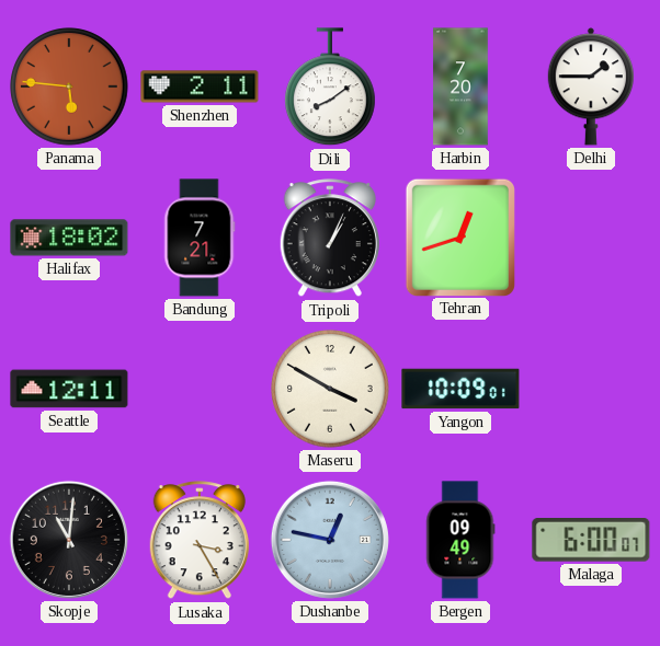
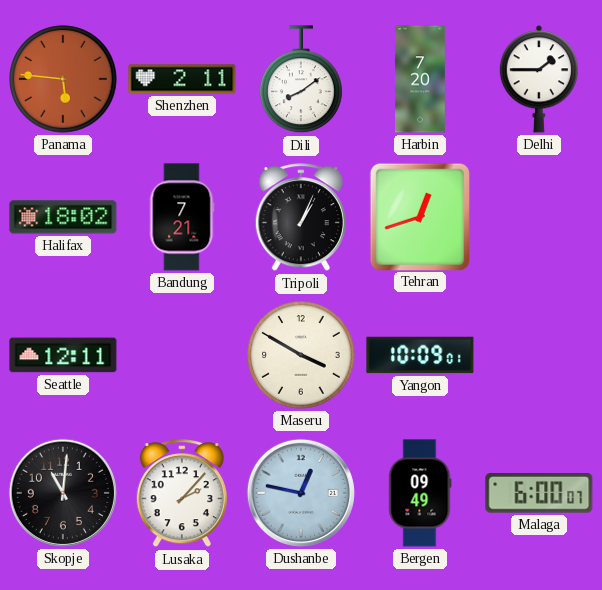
Lusaka: 3:25 -> 2:07 (182, 494)
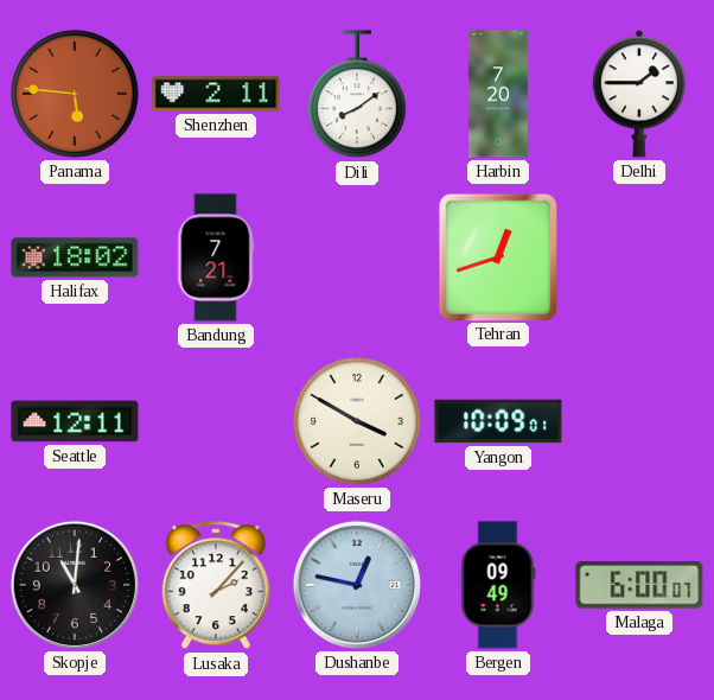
Tripoli: 1:04 -> none (301, 218)
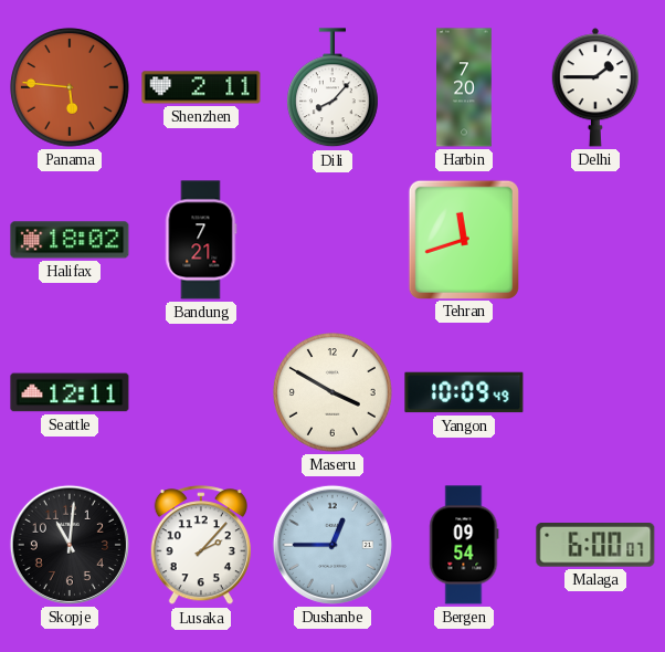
Dili: 8:09 -> 8:07 (334, 88)
Tehran: 12:42 -> 11:42 (463, 239)
Yangon: 10:09:01 -> 10:09:49 (464, 392)
Dushanbe: 12:47 -> 12:45 (332, 545)
Bergen: 09:49 -> 09:54 (464, 545)
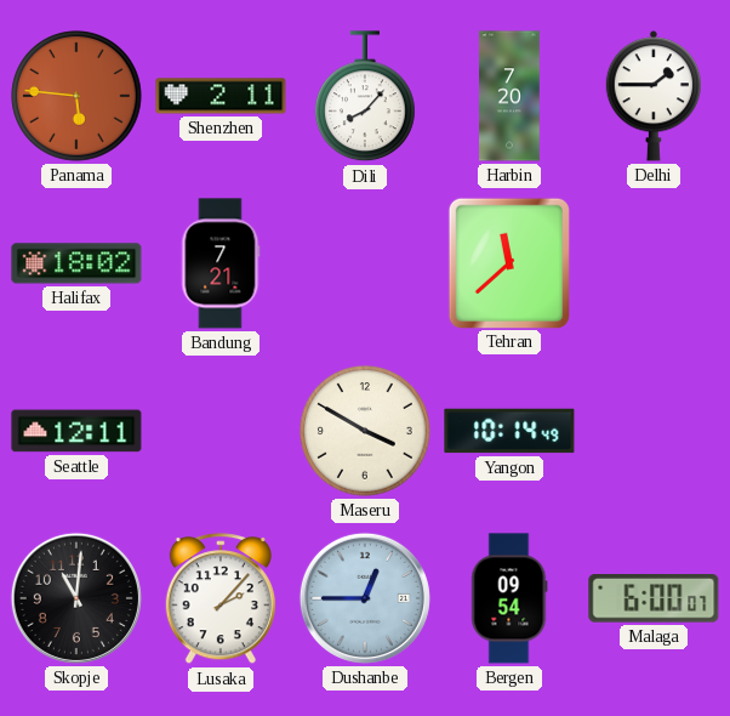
Tehran: 11:42 -> 11:38 (508, 262)
Yangon: 10:09 -> 10:14 (509, 431)
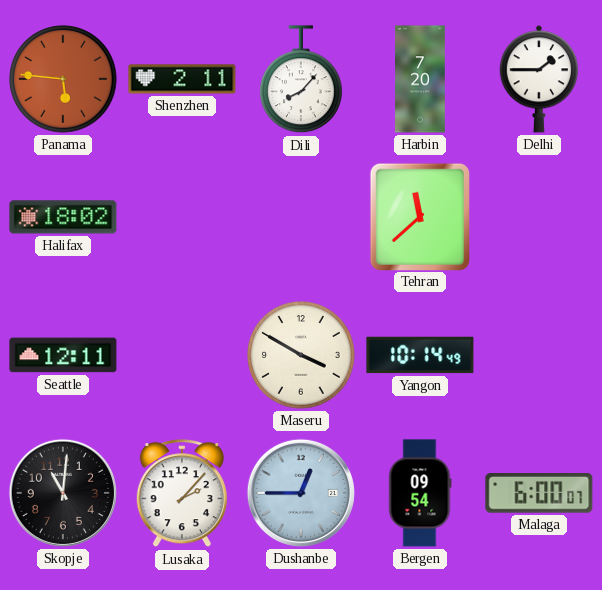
Bandung: 7:21 -> none (221, 263)
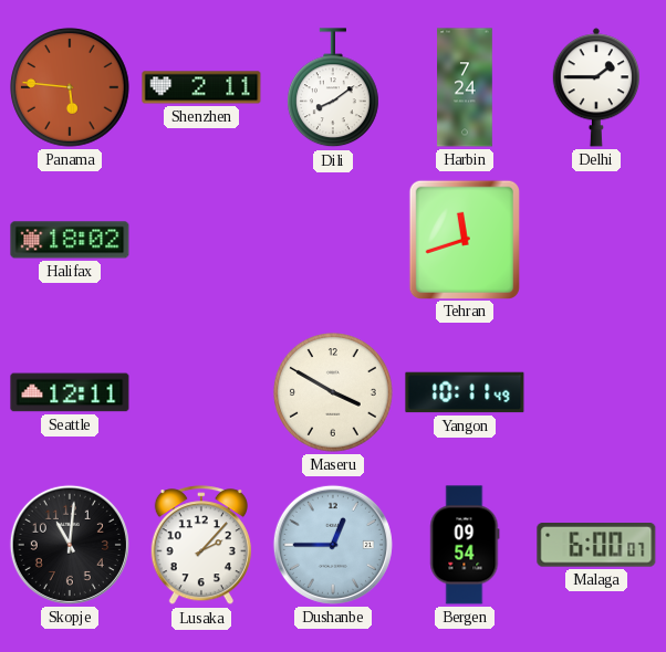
Dili: 8:07 -> 8:09 (334, 88)
Harbin: 7:20 -> 7:24 (465, 87)
Tehran: 11:38 -> 11:42 (464, 239)
Yangon: 10:14 -> 10:11 (465, 392)
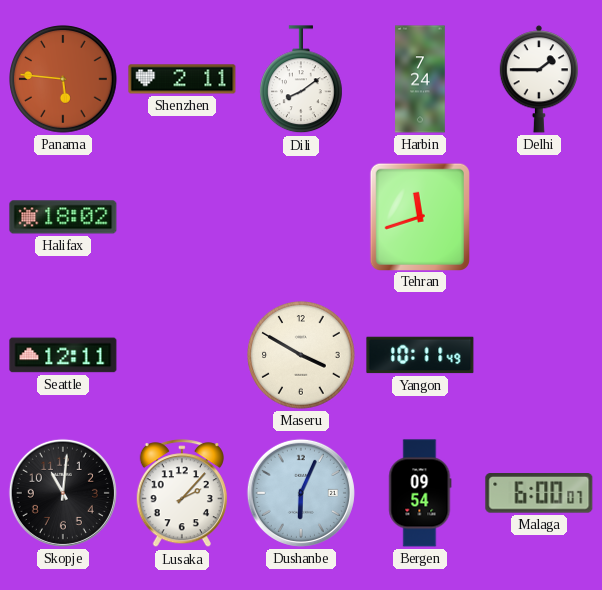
Dushanbe: 12:45 -> 6:04 (301, 493)
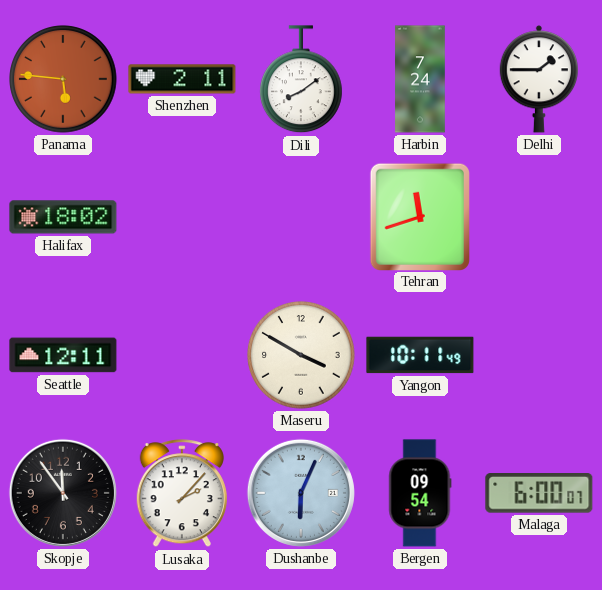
Skopje: 11:01 -> 11:54 (63, 493)
